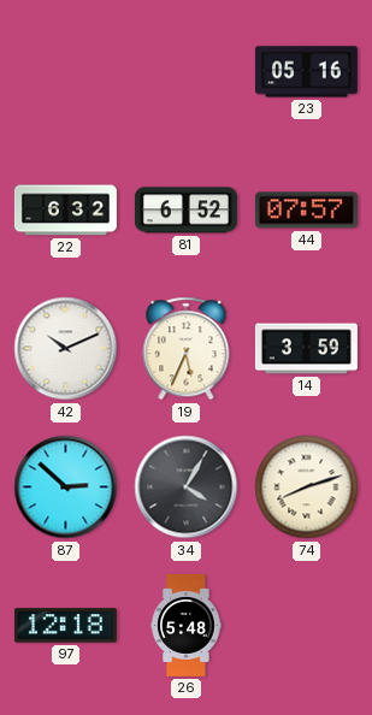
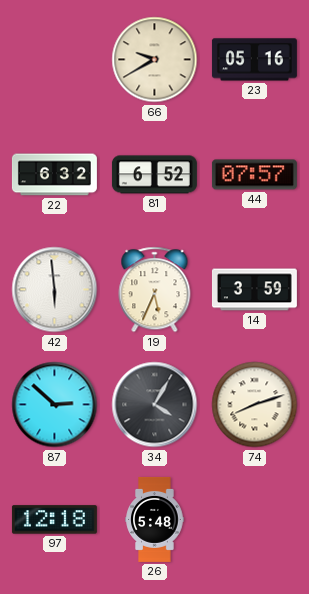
66: none -> 9:40 (155, 60)
42: 10:11 -> 5:59 (55, 290)
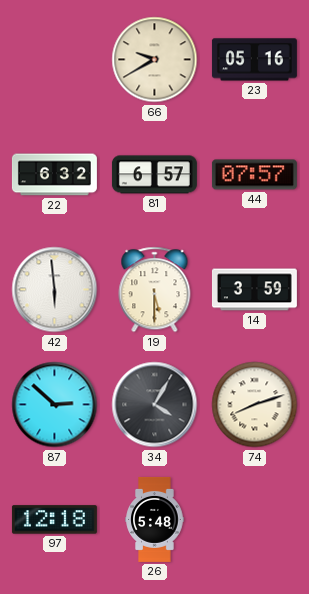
81: 6:52 -> 6:57 (154, 175)
19: 5:34 -> 5:30 (155, 290)
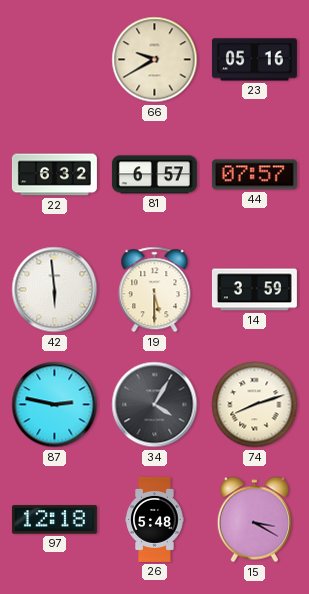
87: 2:52 -> 2:47 (55, 405)
15: none -> 3:20 (254, 520)
